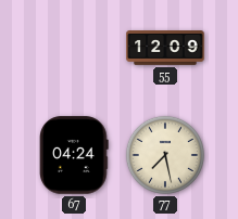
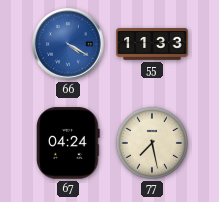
66: none -> 4:20 (68, 44)
55: 12:09 -> 11:33 (152, 44)
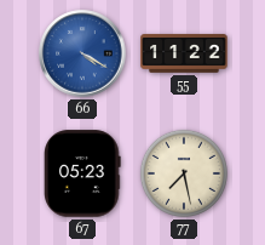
55: 11:33 -> 11:22 (184, 53)
67: 04:24 -> 05:23 (82, 173)
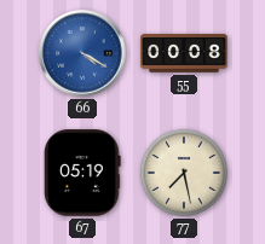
55: 11:22 -> 00:08 (184, 53)
67: 05:23 -> 05:19 (82, 173)
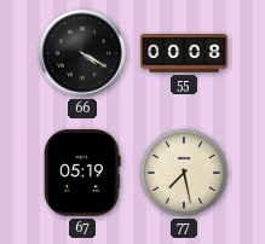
66 dial: blue -> black (82, 53)
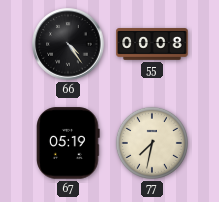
66: 4:20 -> 4:24 (68, 44)
77: 7:28 -> 7:32 (152, 143)
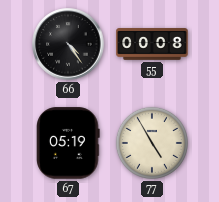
77: 7:32 -> 4:55 (152, 143)
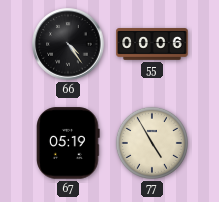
55: 00:08 -> 00:06 (152, 44)
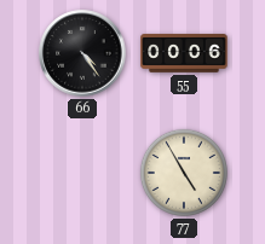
67: 05:19 -> none (68, 143)
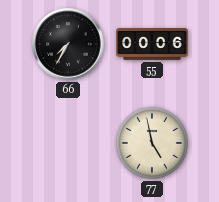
66: 4:24 -> 7:35 (68, 44)
77: 4:55 -> 4:58 (152, 143)
